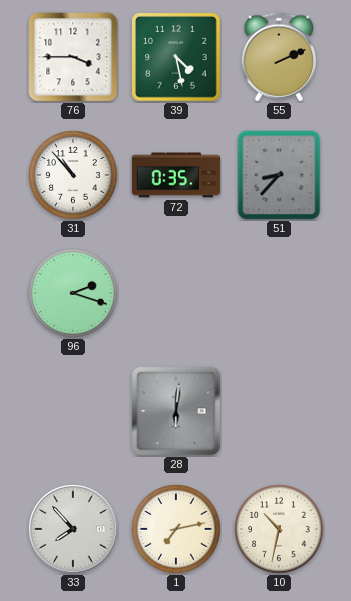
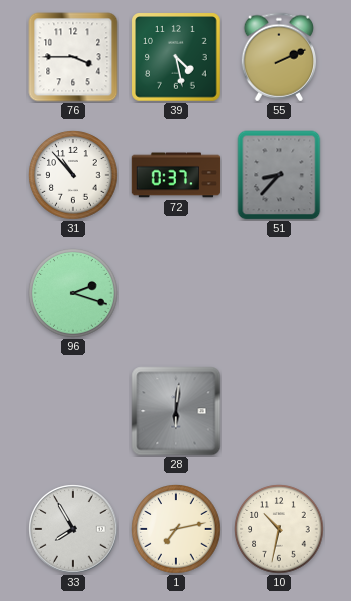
72: 0:35 -> 0:37 (176, 175)
33: 7:53 -> 7:55 (73, 529)
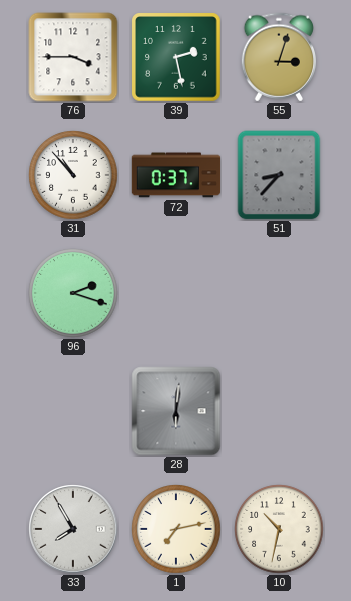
39: 4:28 -> 2:28 (176, 57)
55: 2:11 -> 3:03 (278, 57)
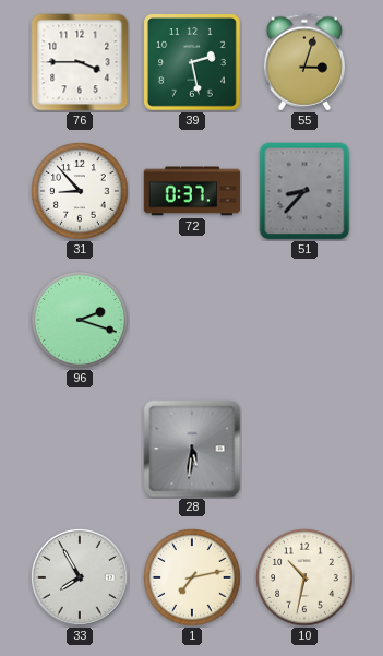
31: 10:53 -> 8:53 (80, 191)
28: 6:01 -> 5:31 (192, 449)
